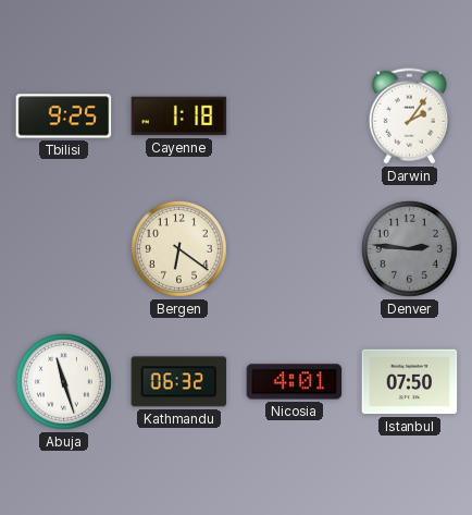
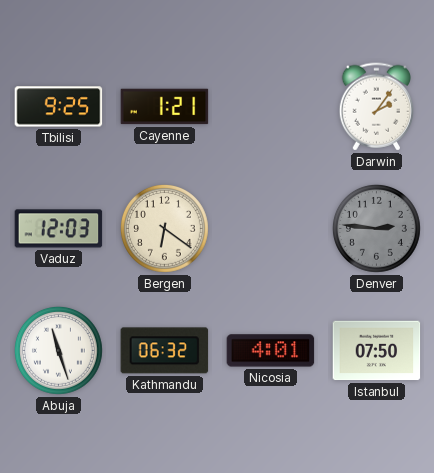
Cayenne: 1:18 -> 1:21 (165, 107)
Vaduz: none -> 12:03 (59, 229)
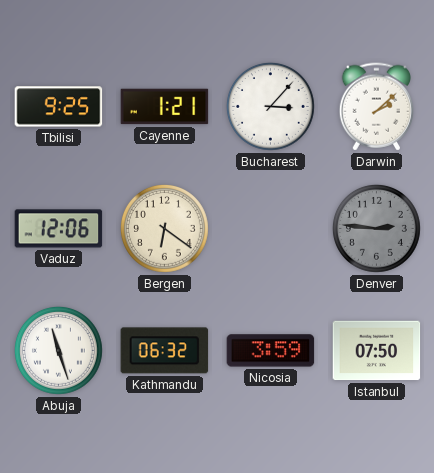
Bucharest: none -> 3:07 (270, 106)
Darwin: 2:06 -> 2:08 (376, 107)
Vaduz: 12:03 -> 12:06 (59, 229)
Nicosia: 4:01 -> 3:59 (271, 351)
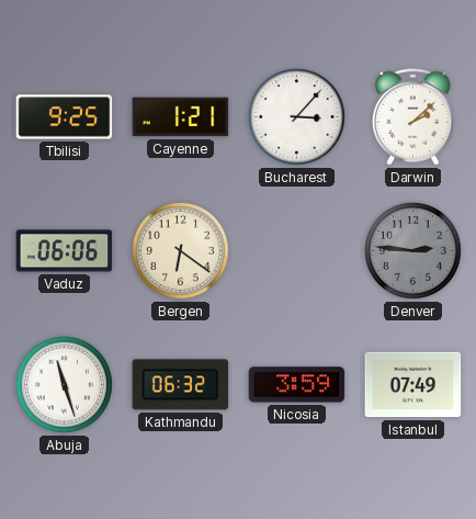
Vaduz: 12:06 -> 06:06 (65, 251)
Istanbul: 07:50 -> 07:49 (413, 385)
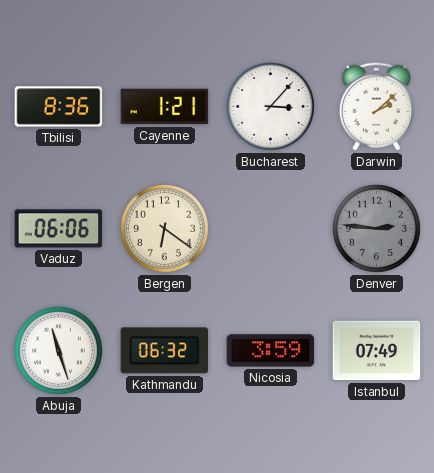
Tbilisi: 9:25 -> 8:36 (59, 107)
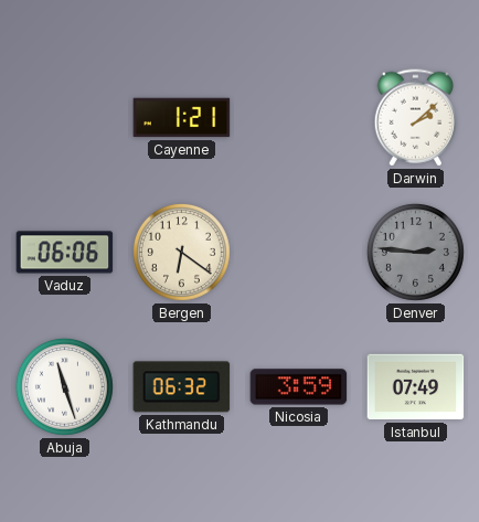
Tbilisi: 8:36 -> none (59, 107)
Bucharest: 3:07 -> none (270, 106)
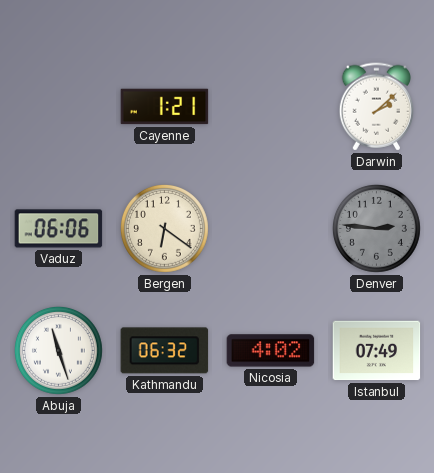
Nicosia: 3:59 -> 4:02 (271, 351)
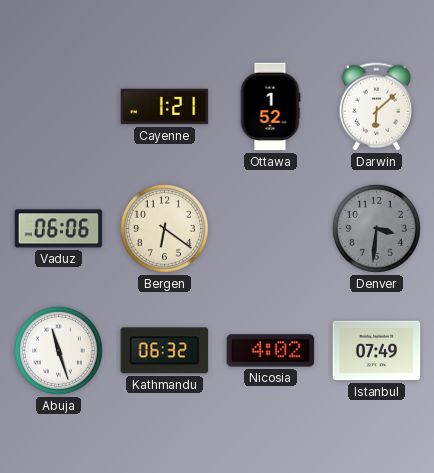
Ottawa: none -> 1:52 (270, 107)
Darwin: 2:08 -> 6:08 (376, 107)
Denver: 2:46 -> 3:31 (376, 228)
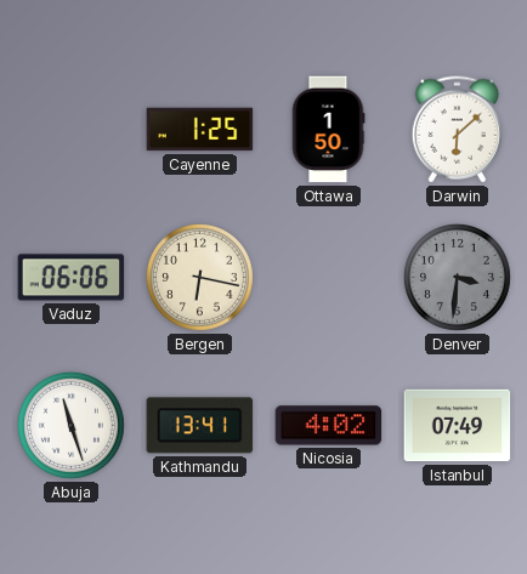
Cayenne: 1:21 -> 1:25 (200, 130)
Ottawa: 1:52 -> 1:50 (328, 130)
Bergen: 6:21 -> 6:17 (199, 277)
Kathmandu: 06:32 -> 13:41 (200, 426)
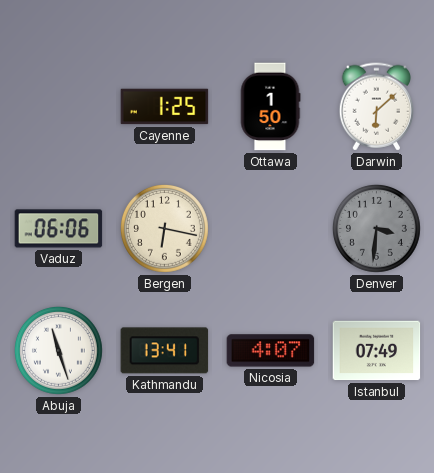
Nicosia: 4:02 -> 4:07 (271, 351)
